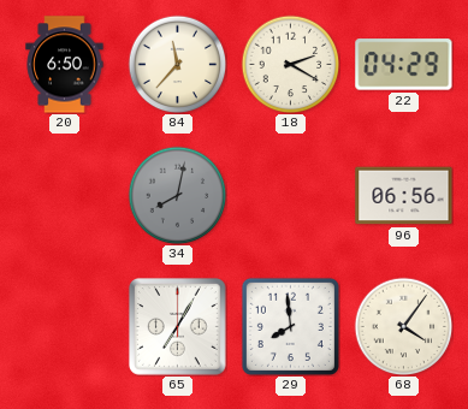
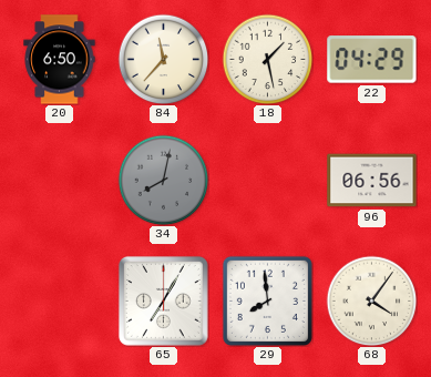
18: 2:20 -> 1:28 (267, 59)
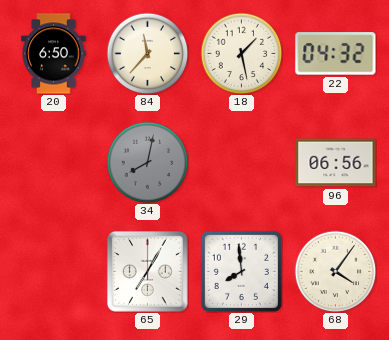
22: 04:29 -> 04:32 (336, 54)
